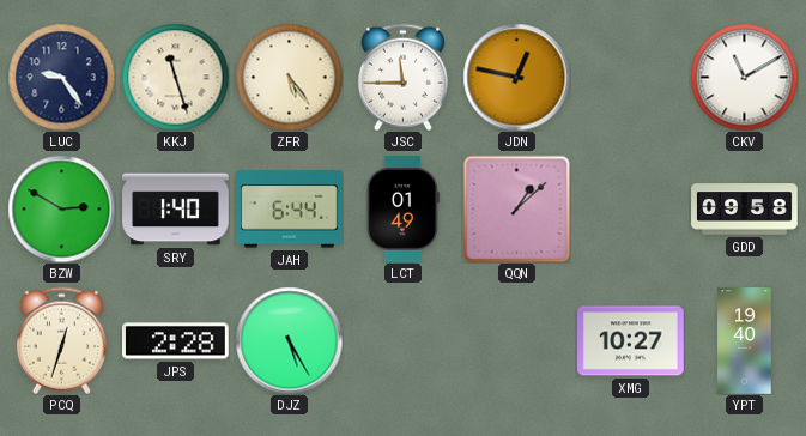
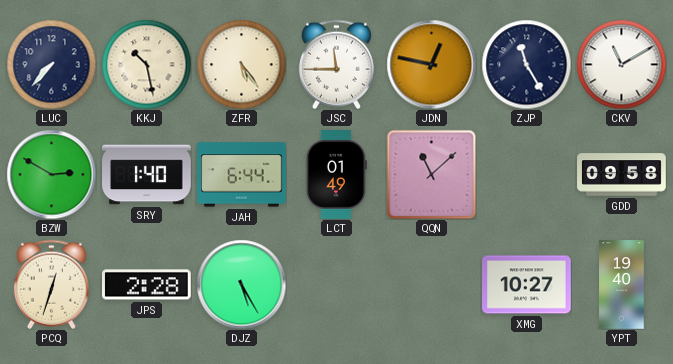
LUC: 9:24 -> 7:37 (51, 64)
KKJ: 11:27 -> 10:28 (146, 64)
ZJP: none -> 11:25 (526, 64)
QQN: 1:08 -> 11:08 (431, 174)
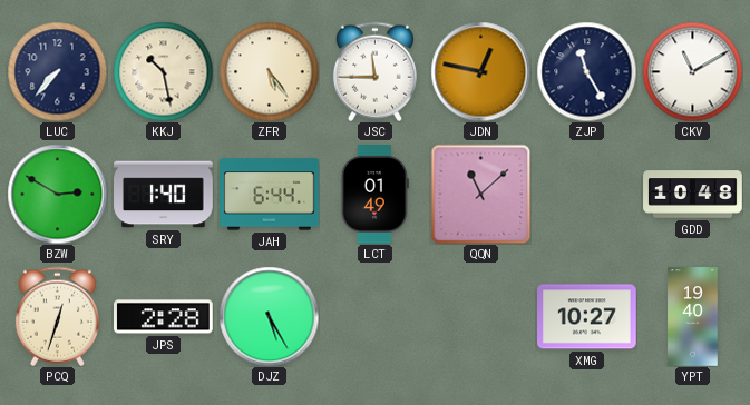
GDD: 09:58 -> 10:48 (693, 195)
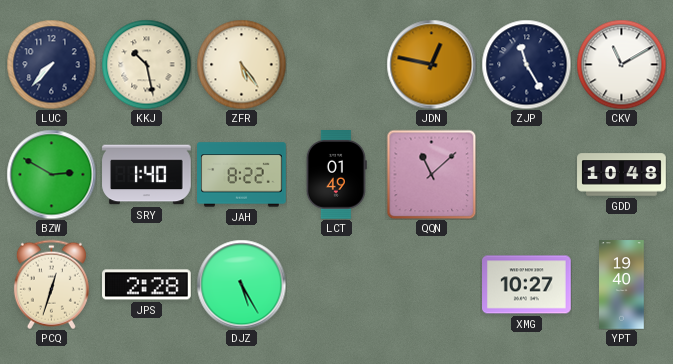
JSC: 11:45 -> none (374, 71)
JAH: 6:44 -> 8:22 (242, 175)
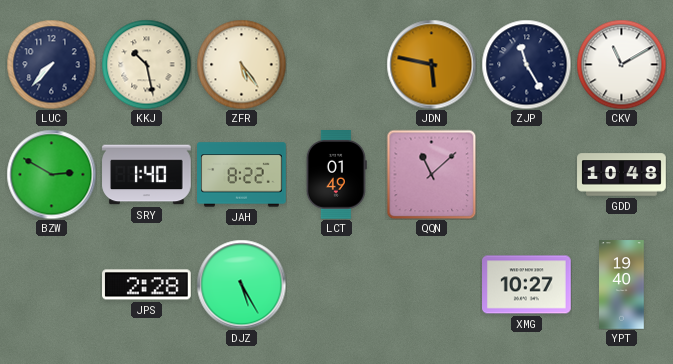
JDN: 12:47 -> 5:47 (431, 64)
PCQ: 12:33 -> none (51, 284)
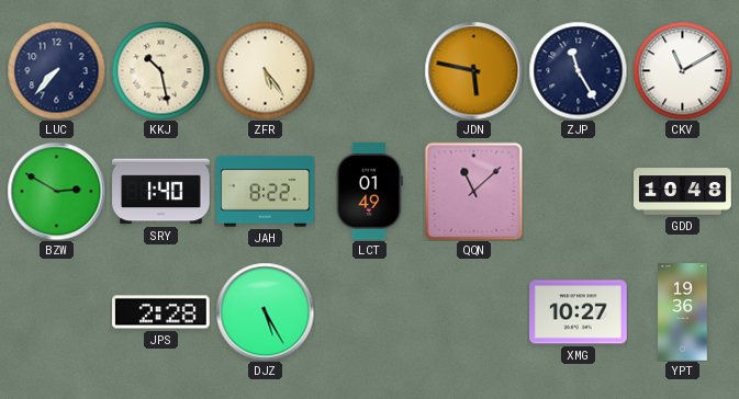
YPT: 19:40 -> 19:36 (683, 312)
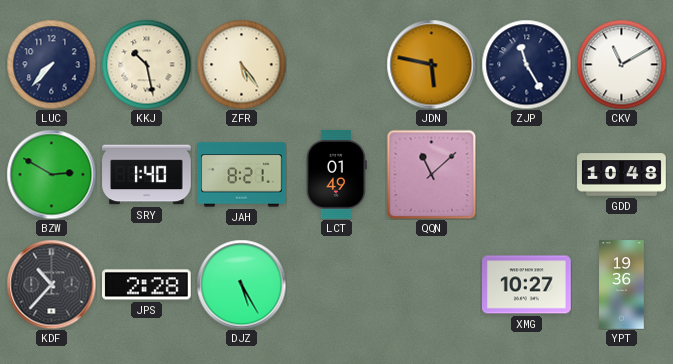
JAH: 8:22 -> 8:21 (242, 175)
KDF: none -> 10:37 (51, 284)
